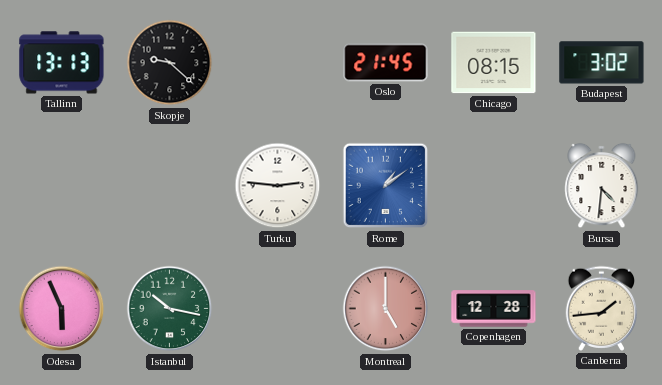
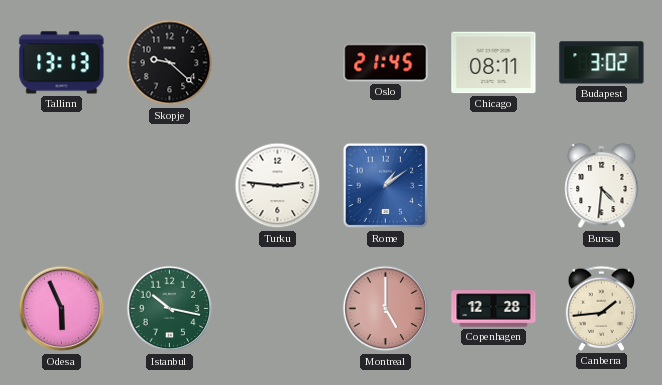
Chicago: 08:15 -> 08:11 (494, 63)
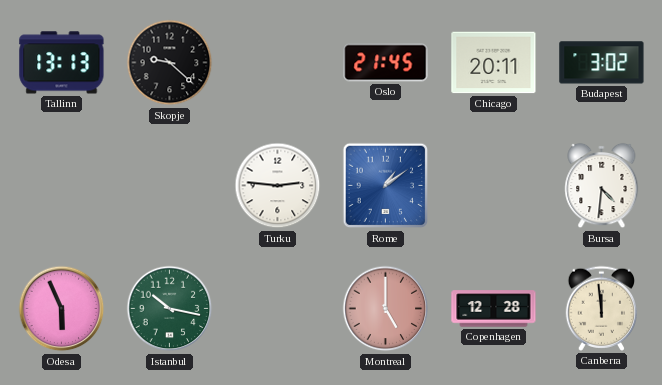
Chicago: 08:11 -> 20:11 (494, 63)
Canberra: 1:44 -> 11:59 (601, 308)
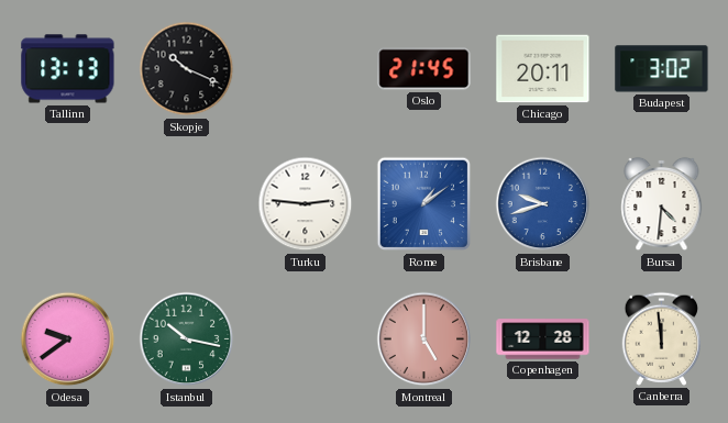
Skopje: 9:22 -> 10:19 (187, 69)
Brisbane: none -> 9:42 (543, 204)
Odesa: 5:56 -> 9:39 (68, 339)
